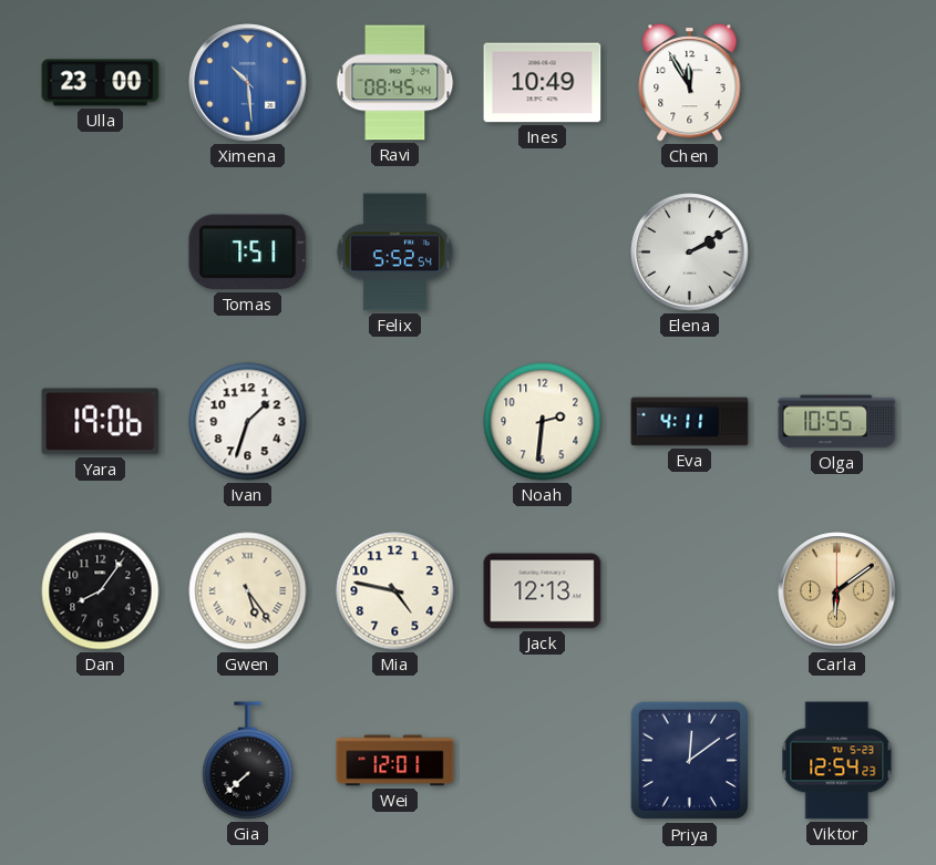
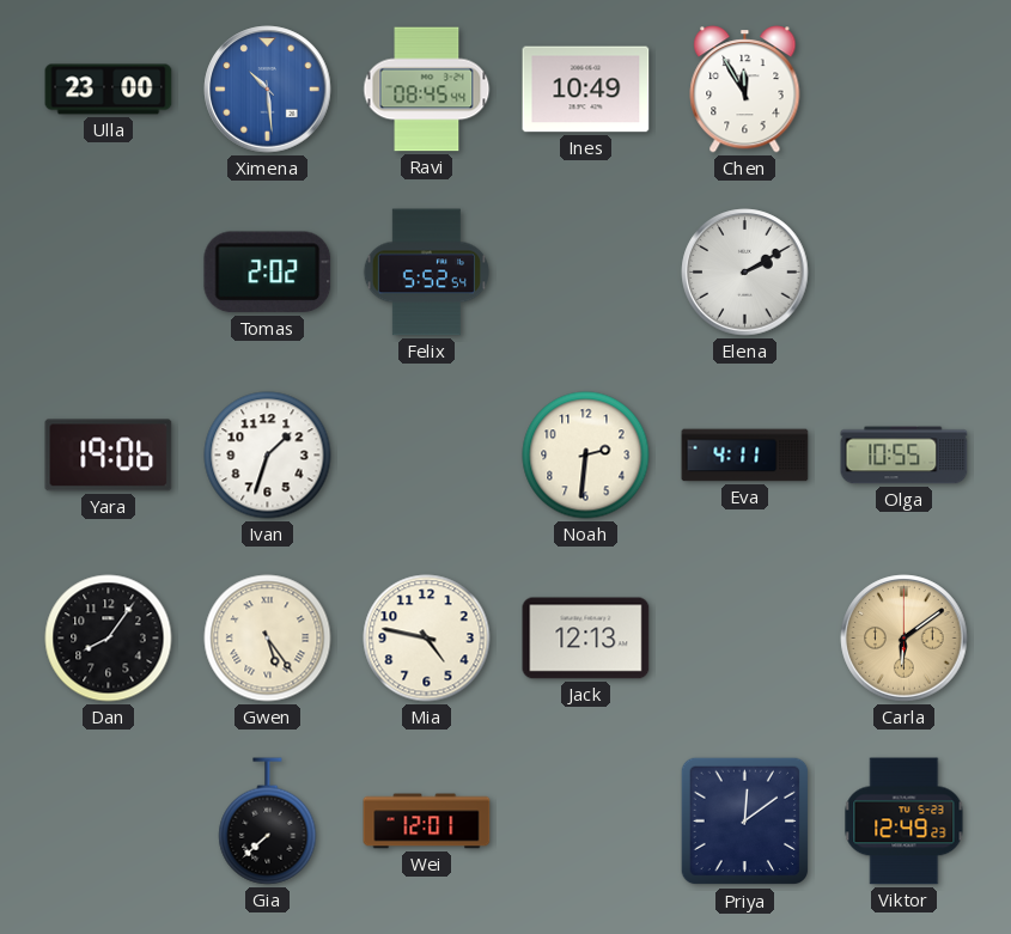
Tomas: 7:51 -> 2:02 (268, 273)
Viktor: 12:54 -> 12:49 (905, 822)
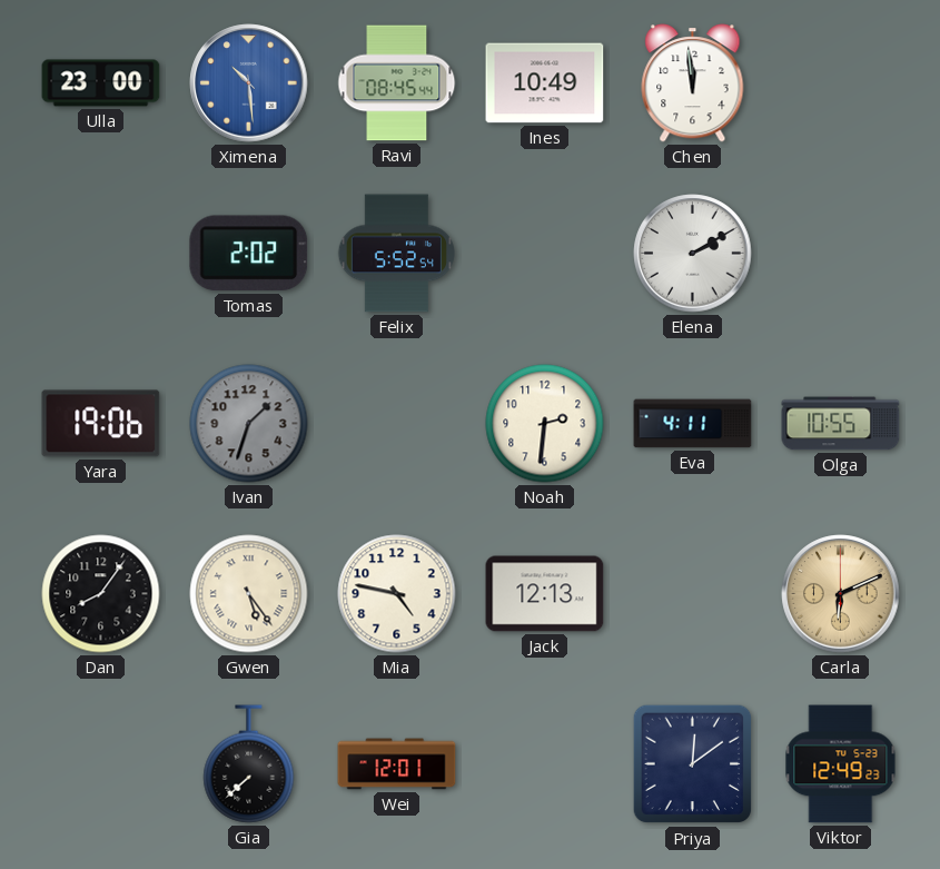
Chen: 11:55 -> 11:59 (693, 83)
Ivan dial: white -> grey (249, 424)
Carla: 6:09 -> 6:11 (841, 594)
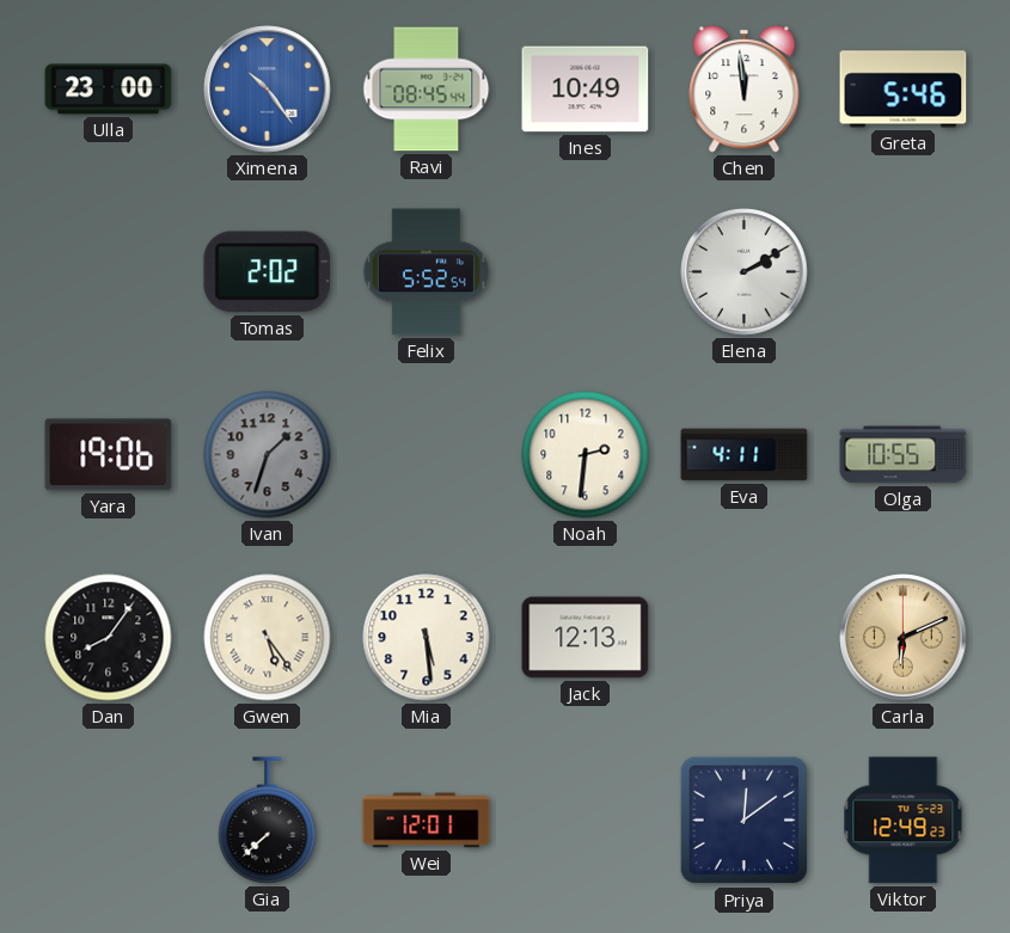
Ximena: 10:29 -> 10:24 (268, 90)
Greta: none -> 5:46 (904, 90)
Mia: 4:47 -> 5:29 (427, 638)
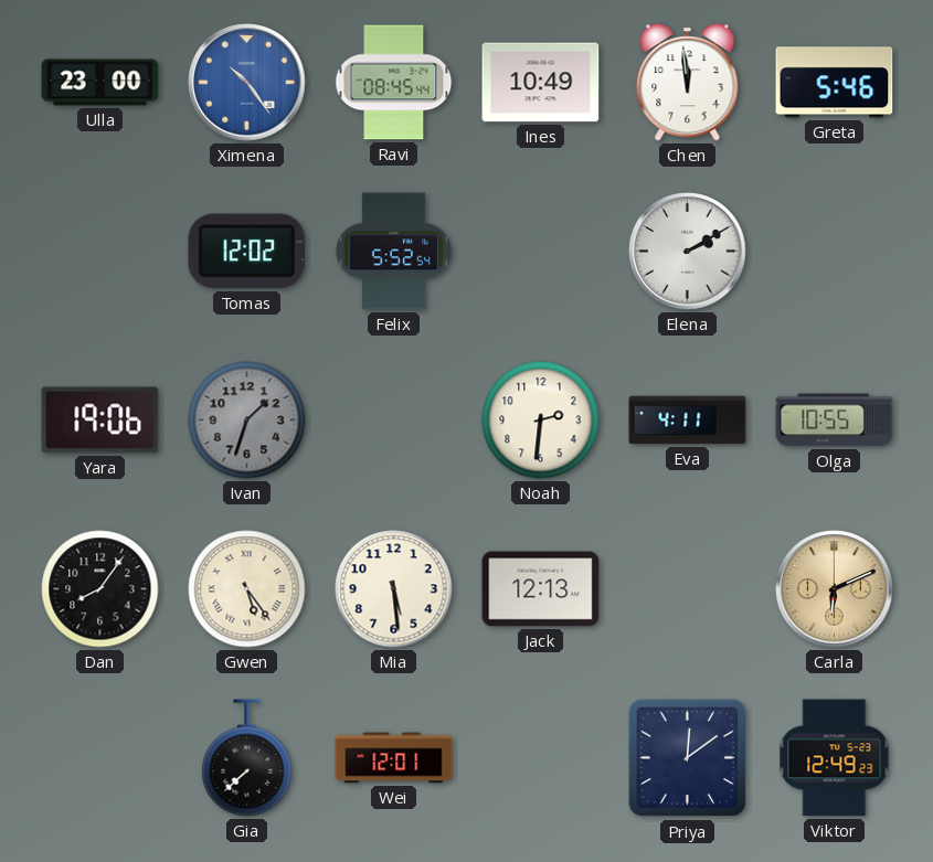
Tomas: 2:02 -> 12:02 (247, 252)
